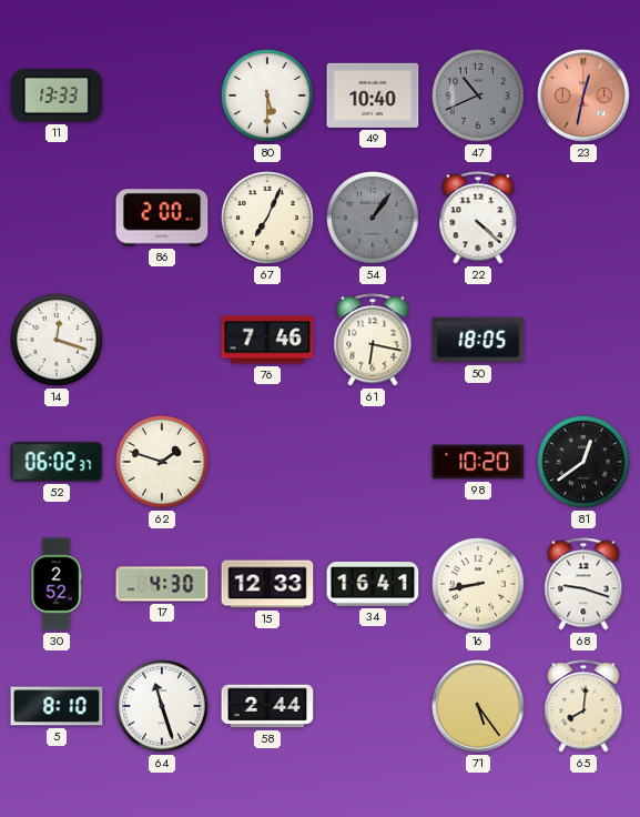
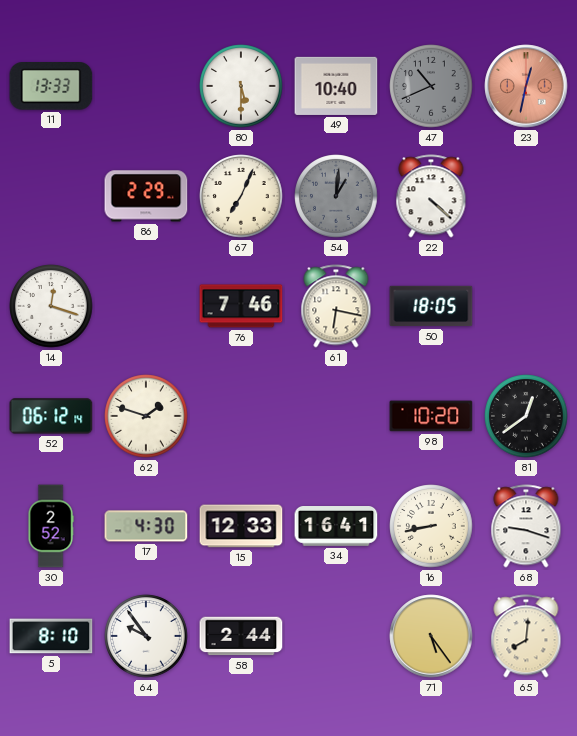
86: 2:00 -> 2:29 (146, 196)
54: 1:06 -> 1:01 (336, 196)
52: 06:02 -> 06:12 (51, 416)
64: 11:27 -> 9:54 (146, 636)
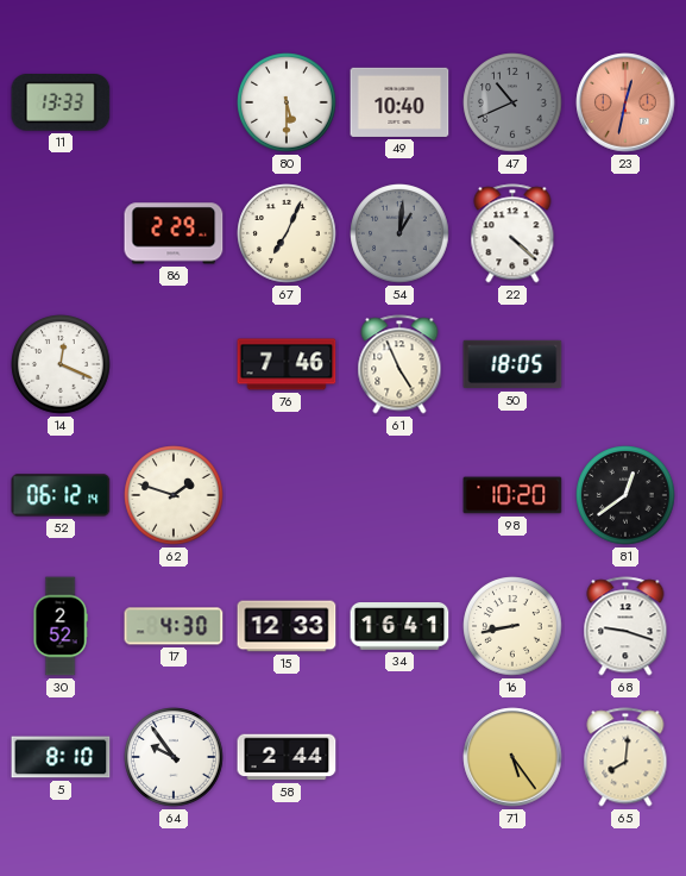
14: 12:18 -> 12:19 (61, 364)
61: 6:17 -> 4:56 (399, 364)
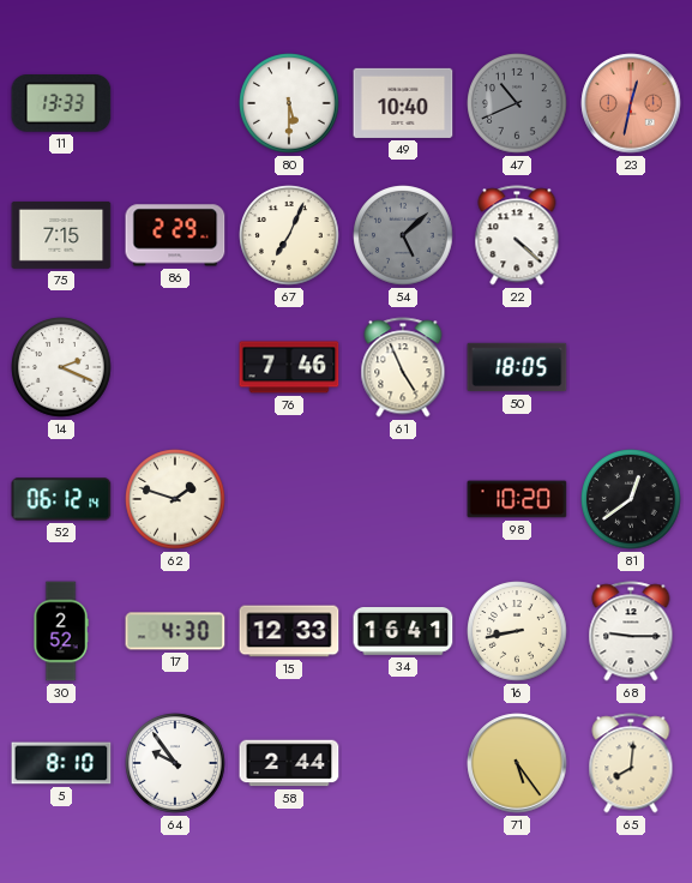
75: none -> 7:15 (61, 235)
54: 1:01 -> 5:08 (403, 235)
14: 12:19 -> 2:19 (61, 367)
68: 9:18 -> 9:15 (631, 631)
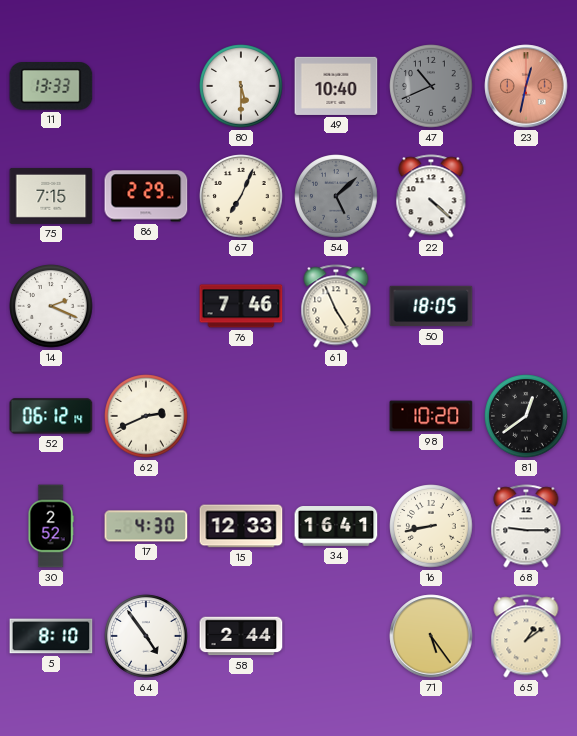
62: 1:48 -> 2:41 (146, 416)
64: 9:54 -> 4:54 (146, 636)
65: 8:01 -> 1:09 (526, 636)
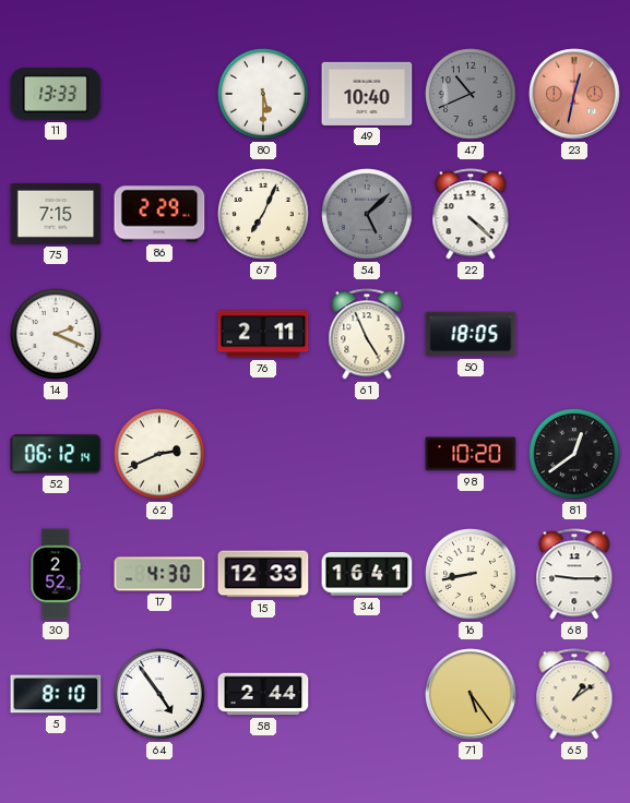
76: 7:46 -> 2:11 (263, 334)
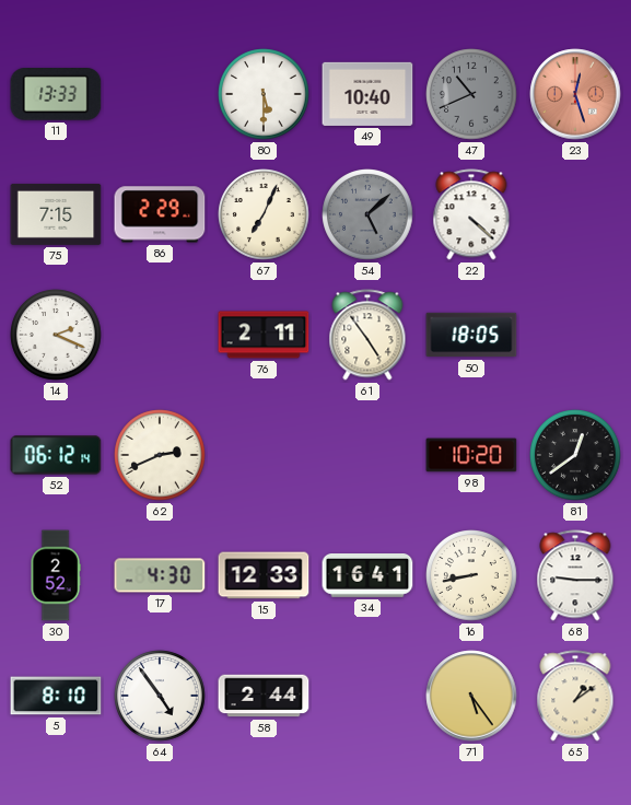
23: 12:32 -> 12:27 (575, 94)
61: 4:56 -> 4:54 (367, 335)
